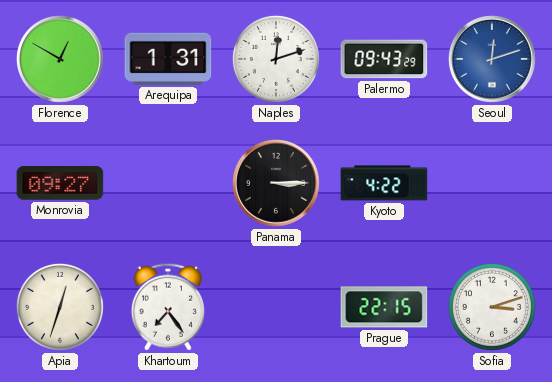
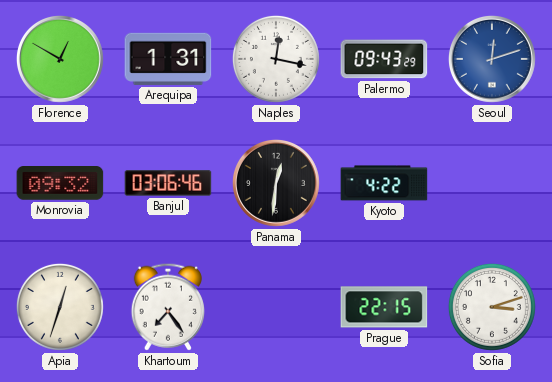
Naples: 12:12 -> 12:17 (276, 59)
Monrovia: 09:27 -> 09:32 (60, 184)
Banjul: none -> 03:06 (168, 183)
Panama: 3:15 -> 12:31 (276, 183)
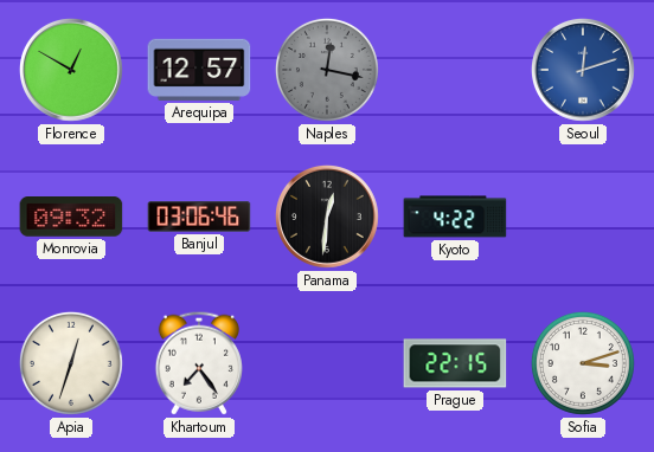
Arequipa: 1:31 -> 12:57 (199, 70)
Naples dial: white -> grey (327, 70)
Palermo: 09:43 -> none (384, 59)
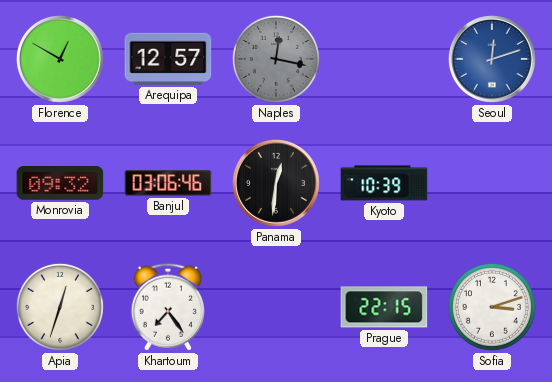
Kyoto: 4:22 -> 10:39 (384, 183)
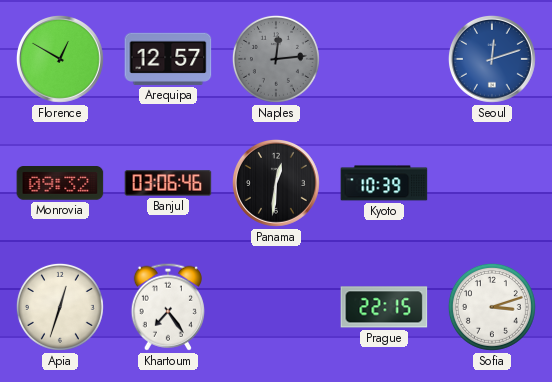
Naples: 12:17 -> 12:14 (276, 59)
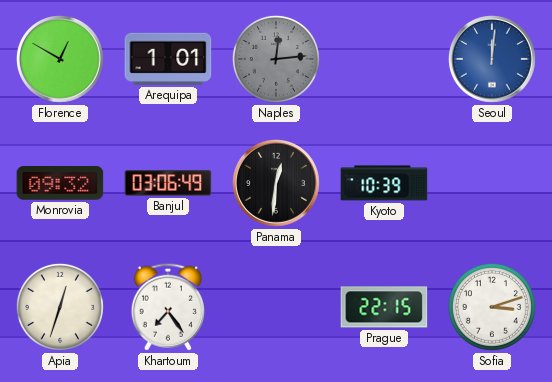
Arequipa: 12:57 -> 1:01 (168, 59)
Seoul: 12:12 -> 12:01 (492, 59)
Banjul: 03:06:46 -> 03:06:49 (168, 183)
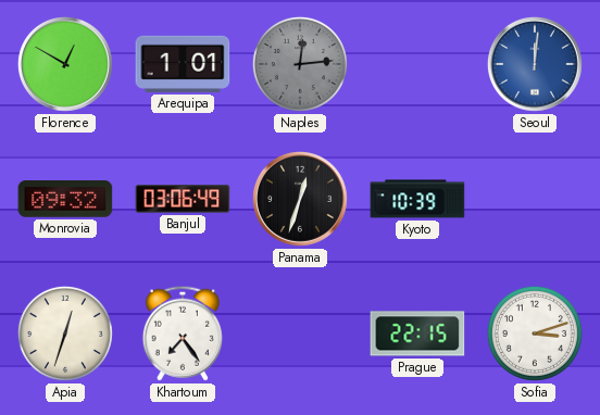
Panama: 12:31 -> 12:33 (300, 199)
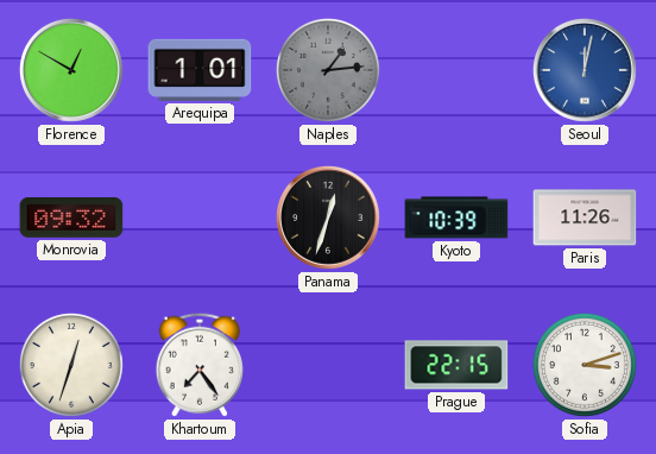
Naples: 12:14 -> 1:14 (328, 70)
Seoul: 12:01 -> 12:02 (585, 70)
Banjul: 03:06 -> none (183, 199)
Paris: none -> 11:26 (585, 217)
